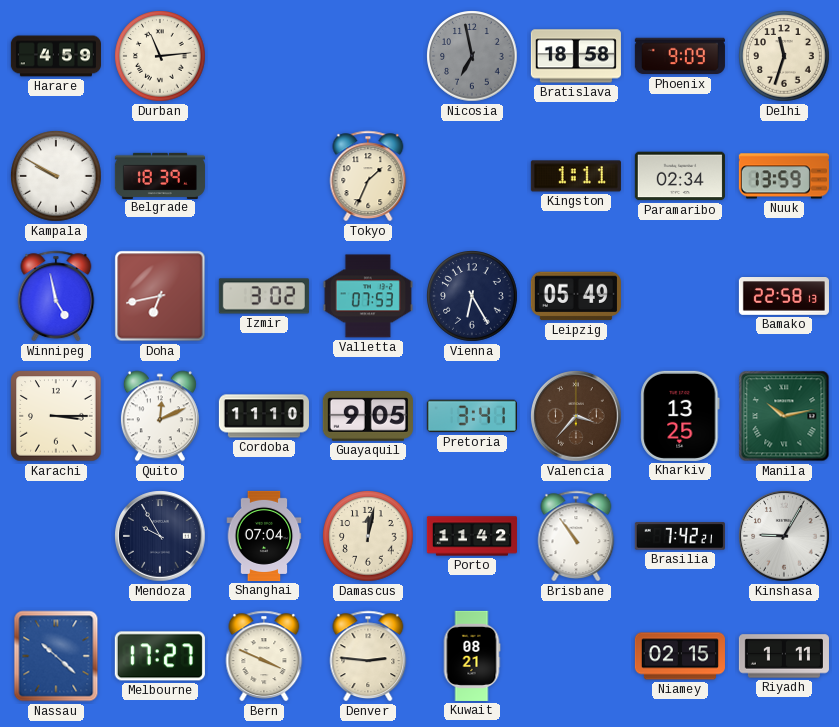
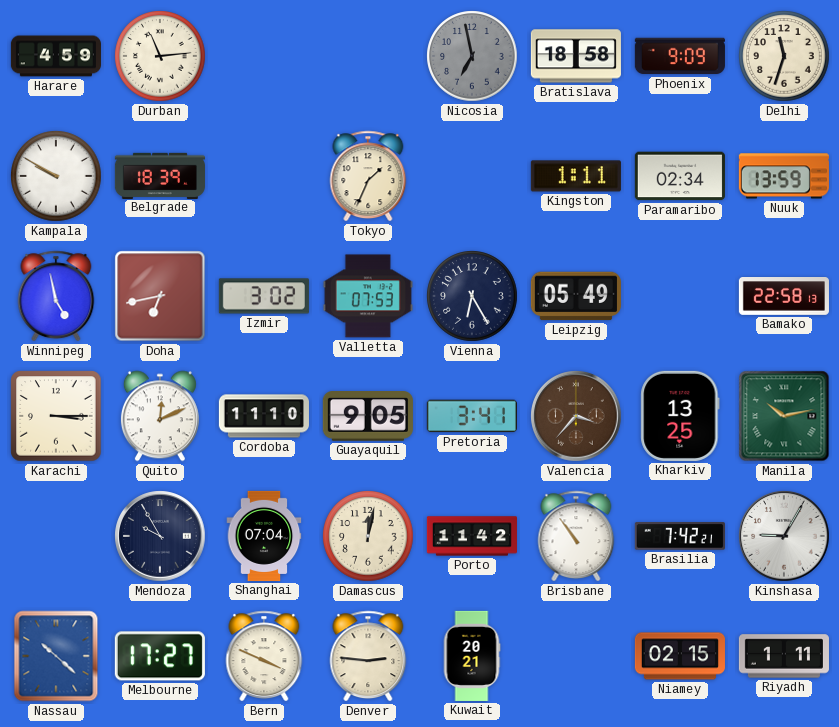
Kuwait: 08:21 -> 20:21 (472, 656)
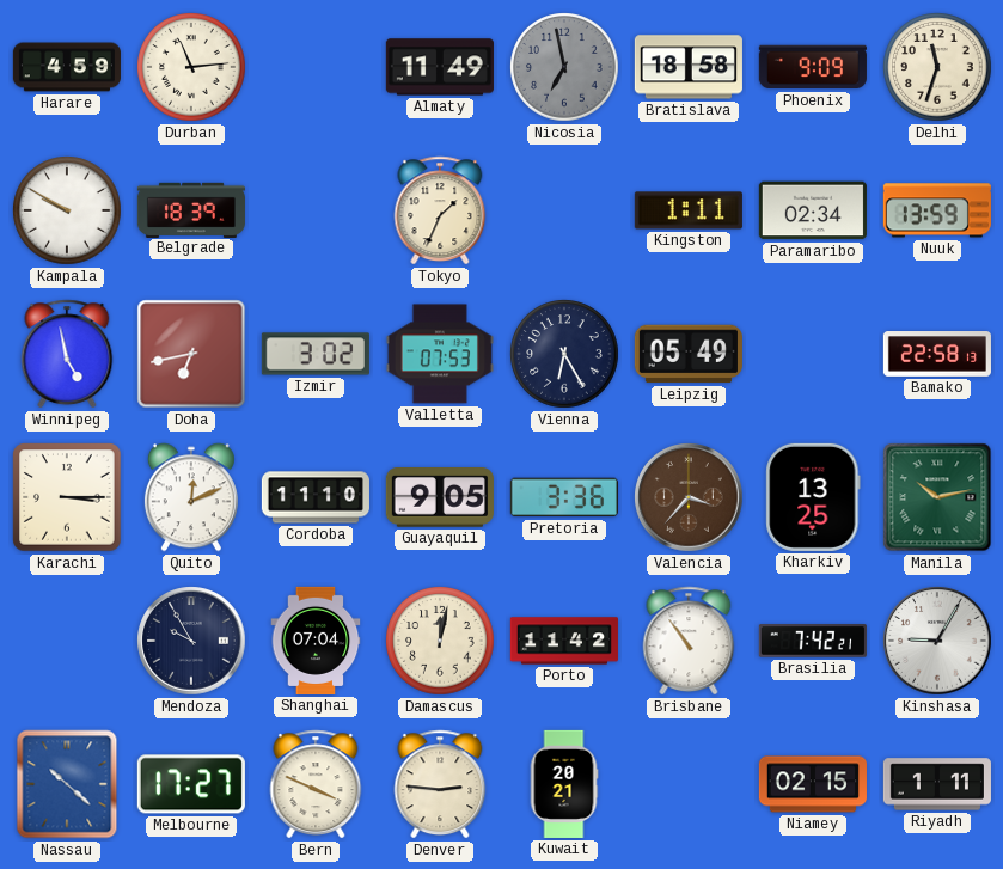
Almaty: none -> 11:49 (440, 67)
Pretoria: 3:41 -> 3:36 (564, 497)
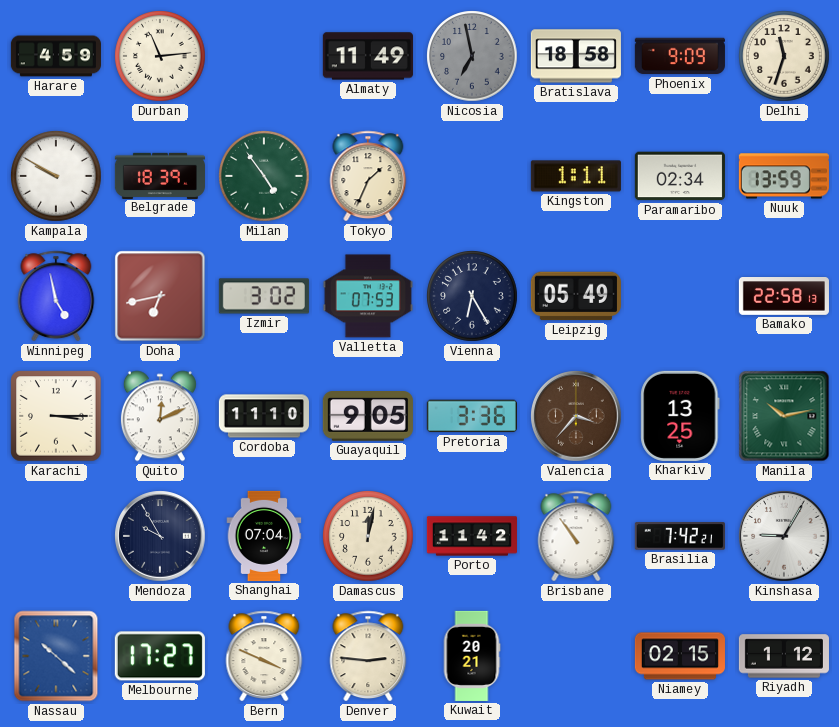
Milan: none -> 4:54 (264, 176)
Riyadh: 1:11 -> 1:12 (784, 656)
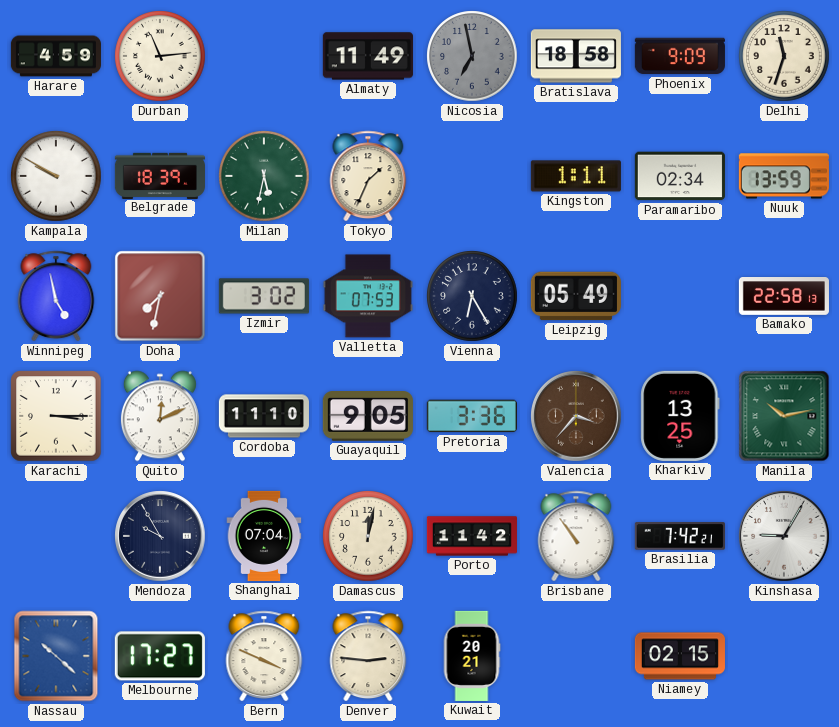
Milan: 4:54 -> 5:32 (264, 176)
Doha: 6:43 -> 7:32 (160, 296)
Riyadh: 1:12 -> none (784, 656)
